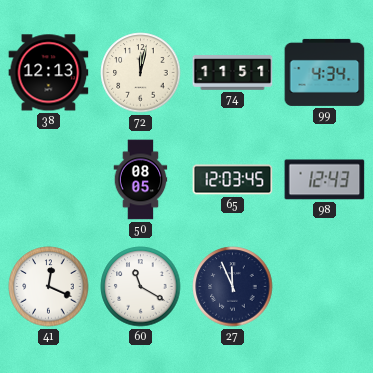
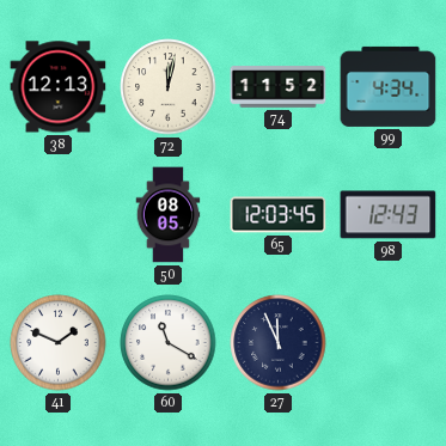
74: 11:51 -> 11:52 (279, 87)
41: 12:19 -> 1:49 (59, 343)
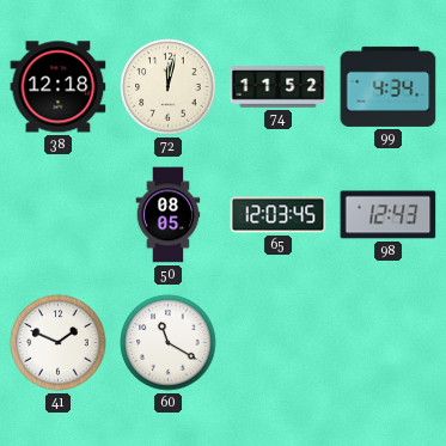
38: 12:13 -> 12:18 (59, 87)
27: 11:56 -> none (279, 343)
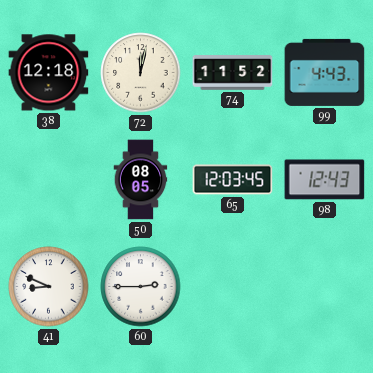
99: 4:34 -> 4:43 (325, 72)
41: 1:49 -> 8:49 (49, 287)
60: 11:20 -> 2:45 (141, 287)
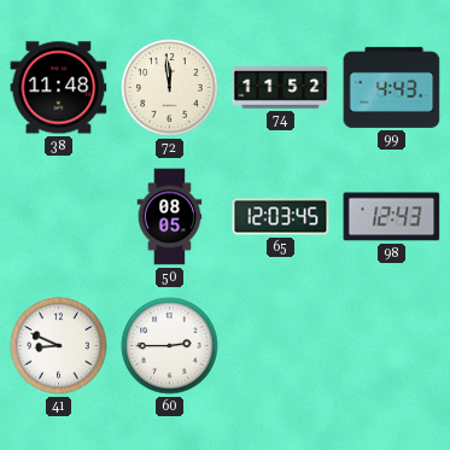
38: 12:18 -> 11:48 (59, 88)
72: 12:02 -> 11:59 (170, 88)
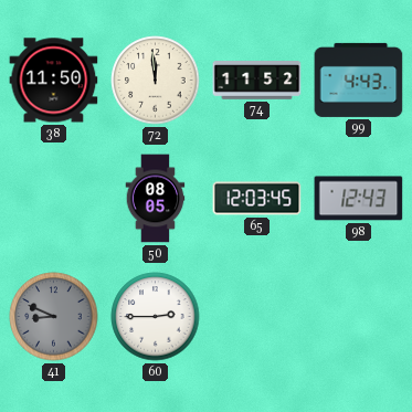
38: 11:48 -> 11:50 (54, 81)
41 dial: white -> grey (54, 317)
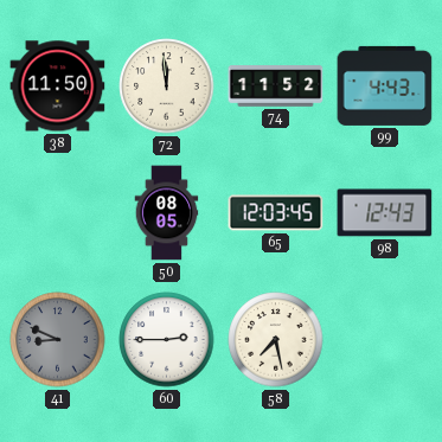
58: none -> 7:28 (276, 340)
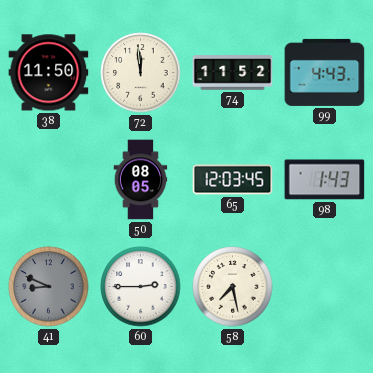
98: 12:43 -> 1:43 (325, 180)
